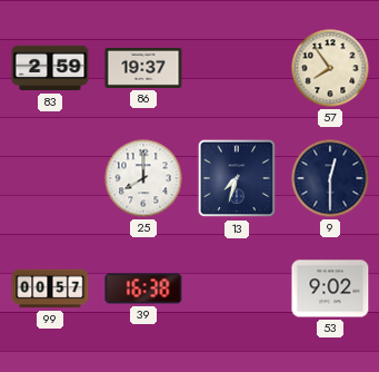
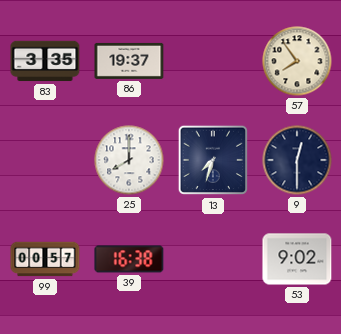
83: 2:59 -> 3:35 (45, 61)
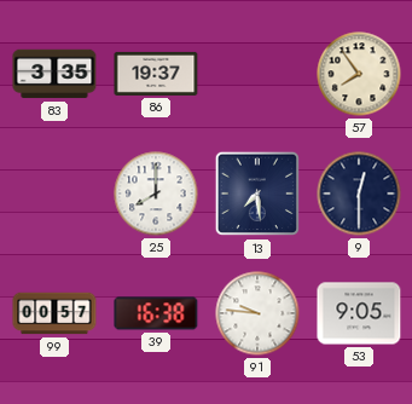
13: 7:33 -> 7:29 (257, 194)
91: none -> 9:46 (257, 313)
53: 9:02 -> 9:05 (359, 313)
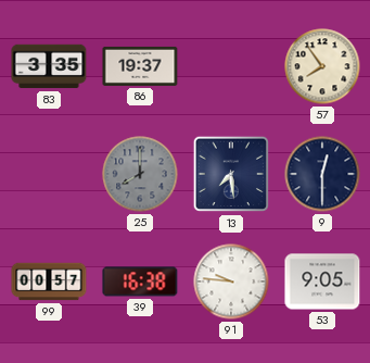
25 dial: white -> grey (140, 174)
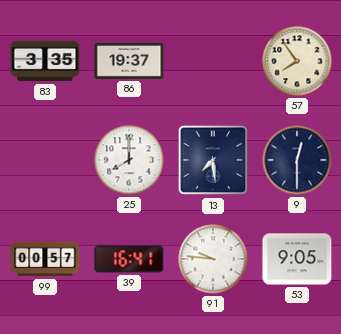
25 dial: grey -> white (129, 160)
39: 16:38 -> 16:41 (129, 259)
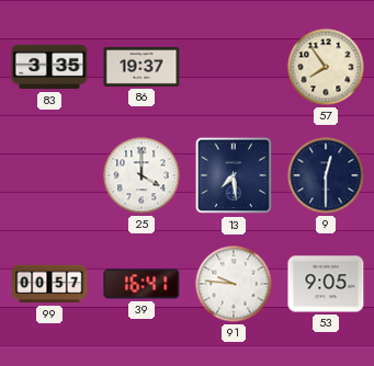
25: 8:00 -> 4:00 (141, 175)
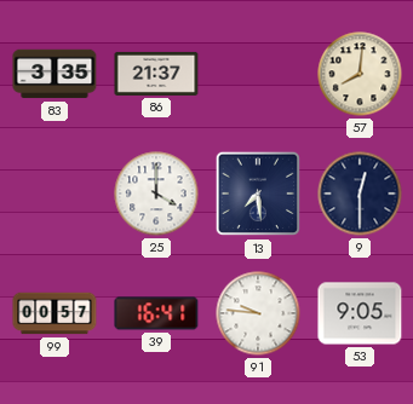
86: 19:37 -> 21:37 (156, 74)
57: 7:54 -> 8:01 (360, 74)
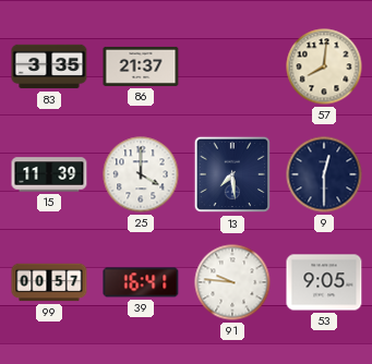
15: none -> 11:39 (49, 174)
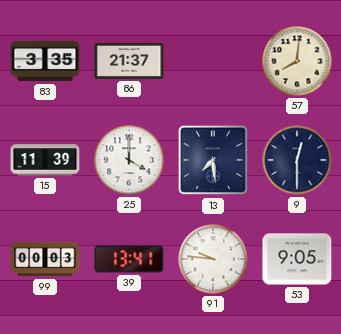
99: 00:57 -> 00:03 (45, 259)
39: 16:41 -> 13:41 (129, 259)
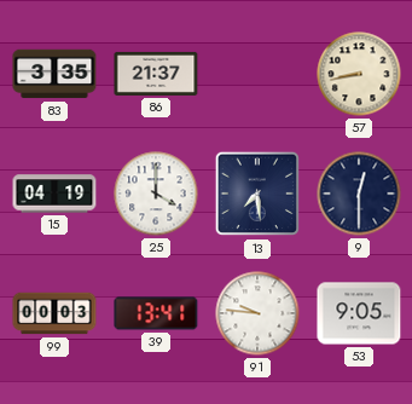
57: 8:01 -> 8:43 (359, 74)
15: 11:39 -> 04:19 (54, 194)
